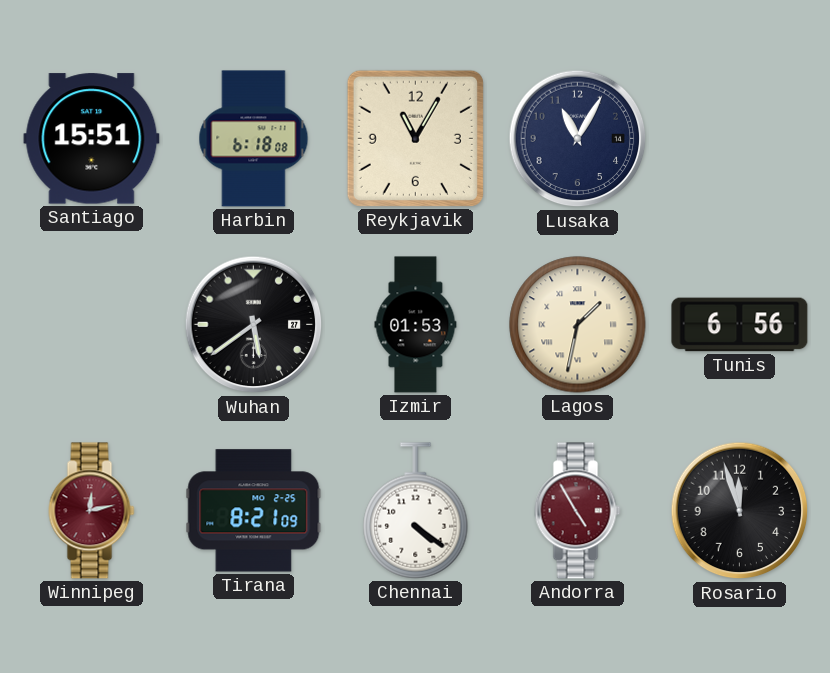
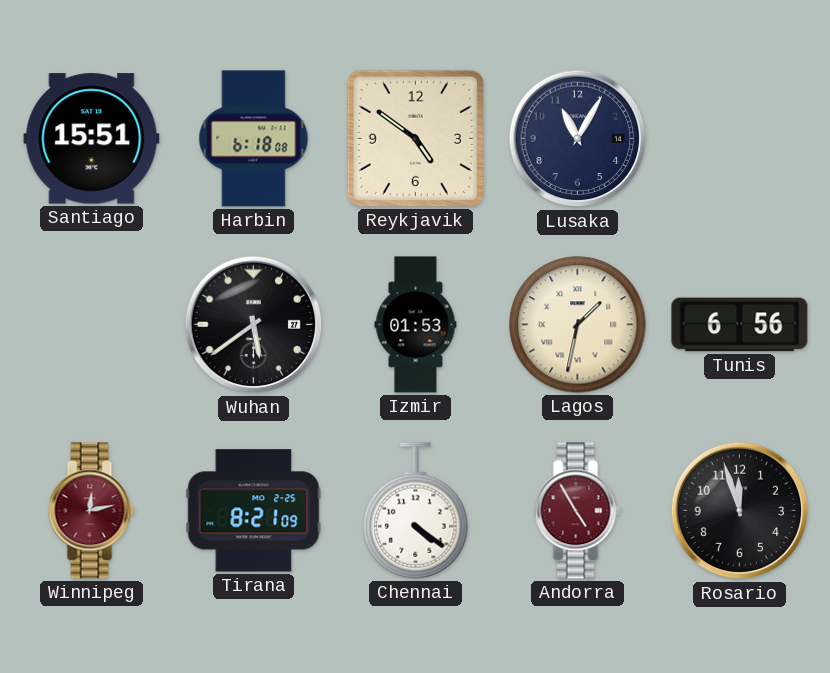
Reykjavik: 11:05 -> 4:51 (415, 138)
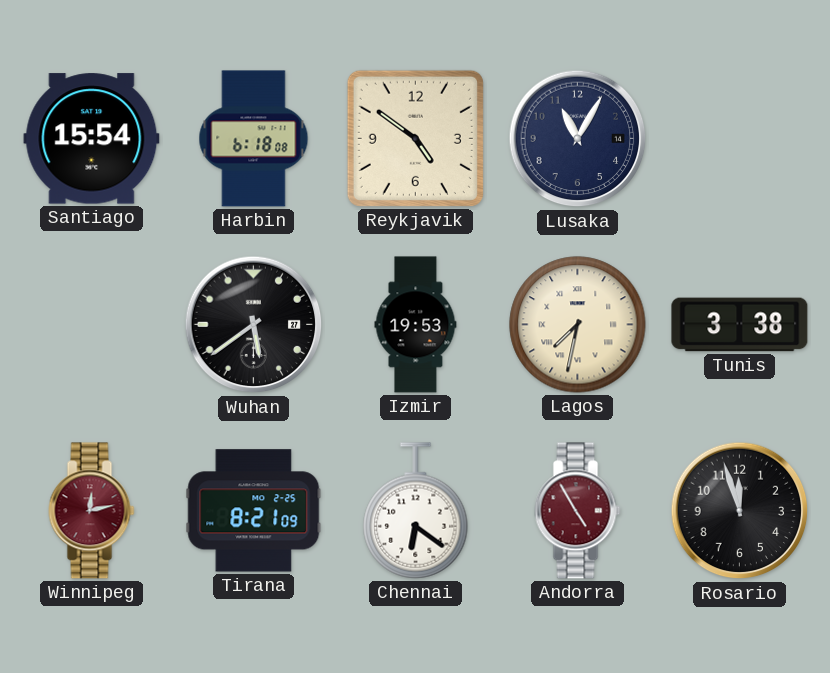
Santiago: 15:51 -> 15:54 (92, 139)
Izmir: 01:53 -> 19:53 (416, 325)
Lagos: 1:32 -> 7:32 (578, 325)
Tunis: 6:56 -> 3:38 (740, 325)
Chennai: 4:21 -> 6:21 (416, 511)
